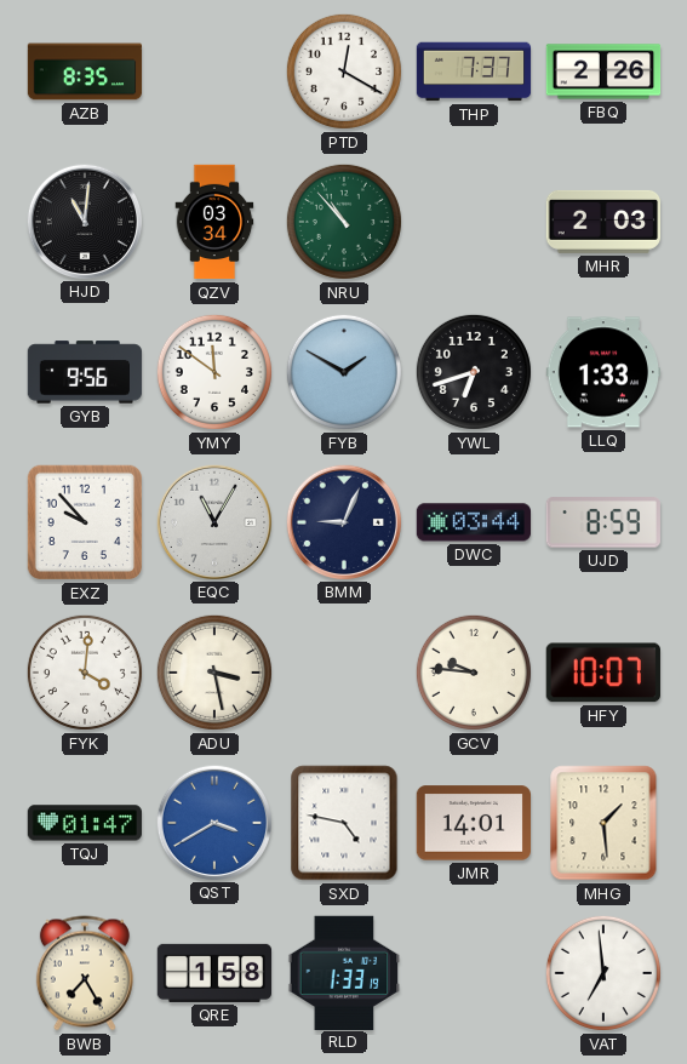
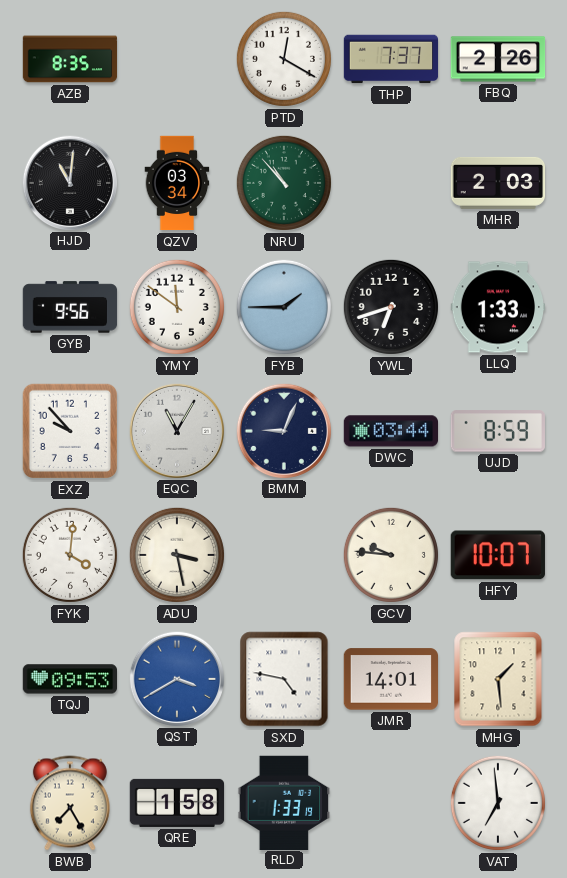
FYB: 1:50 -> 1:45 (284, 307)
TQJ: 01:47 -> 09:53 (70, 679)
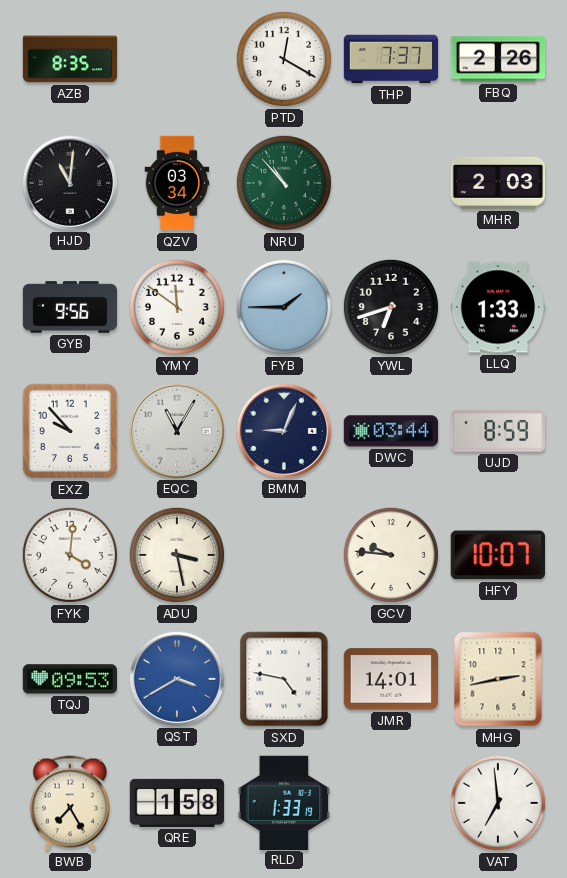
MHG: 1:29 -> 2:43 (498, 679)
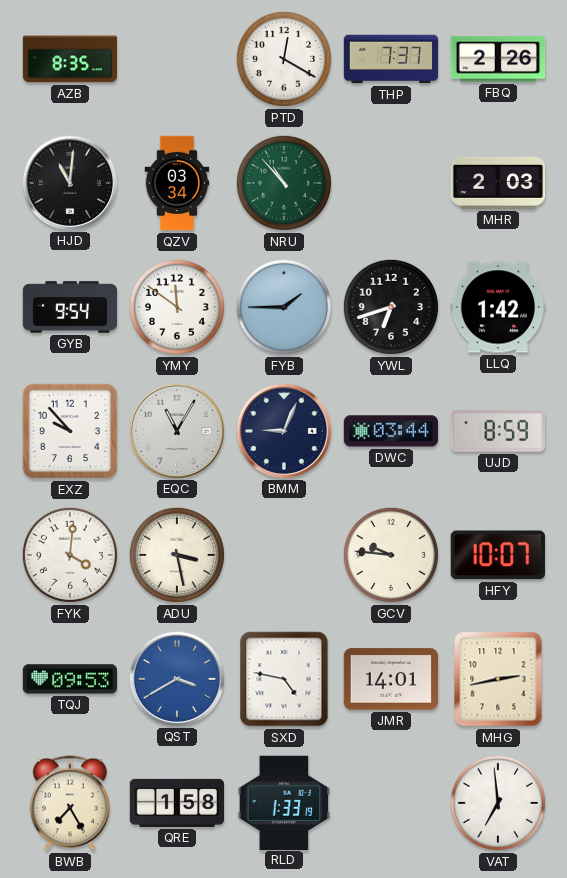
GYB: 9:56 -> 9:54 (70, 307)
LLQ: 1:33 -> 1:42 (498, 307)
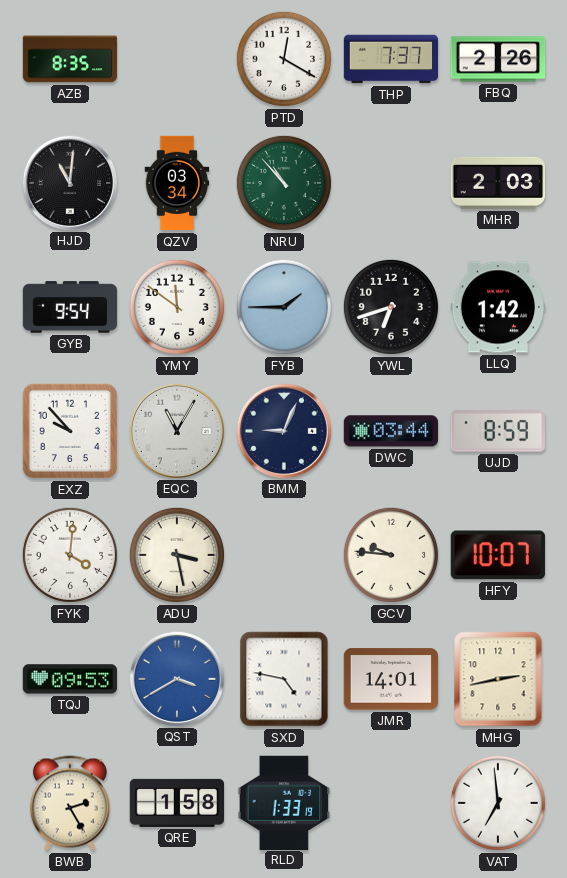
BWB: 7:25 -> 2:25 (70, 803)
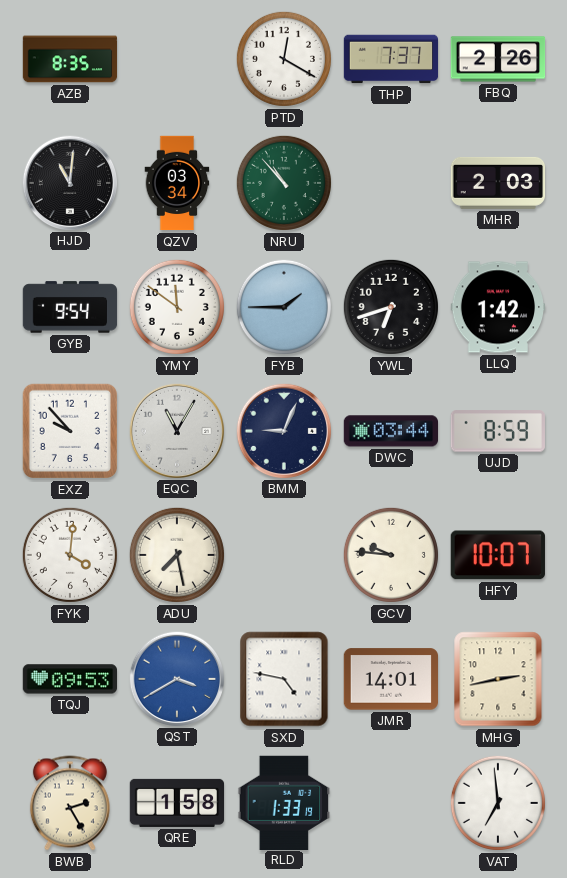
ADU: 3:28 -> 7:28 (177, 555)
